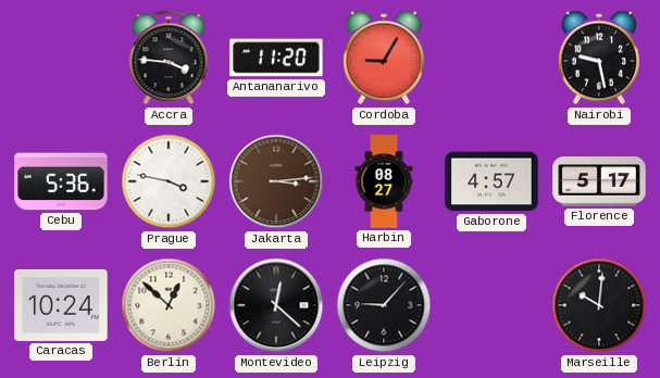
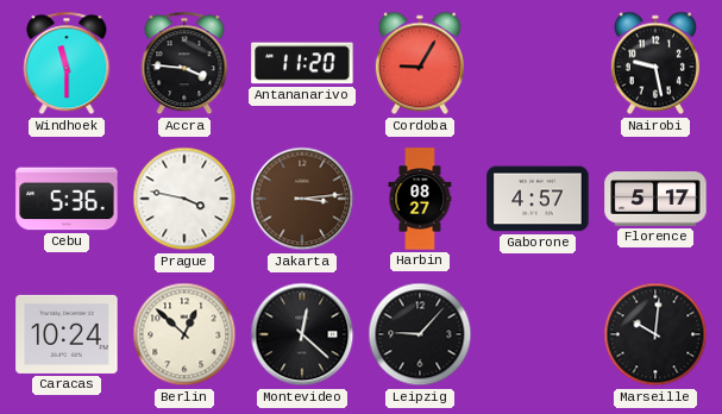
Windhoek: none -> 11:30 (67, 63)
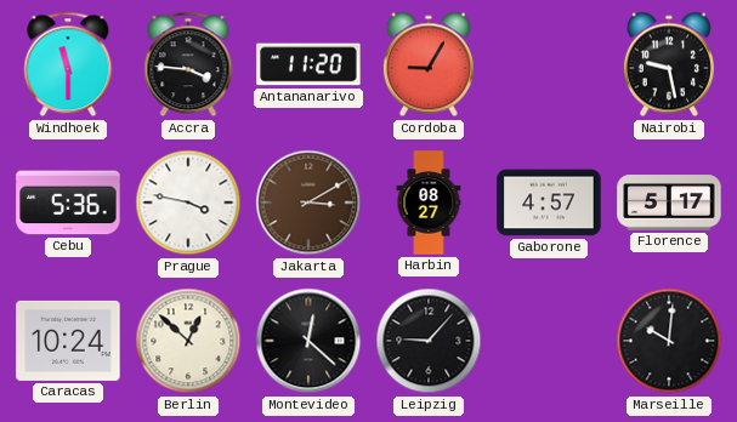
Jakarta: 3:14 -> 3:10 (308, 203)
